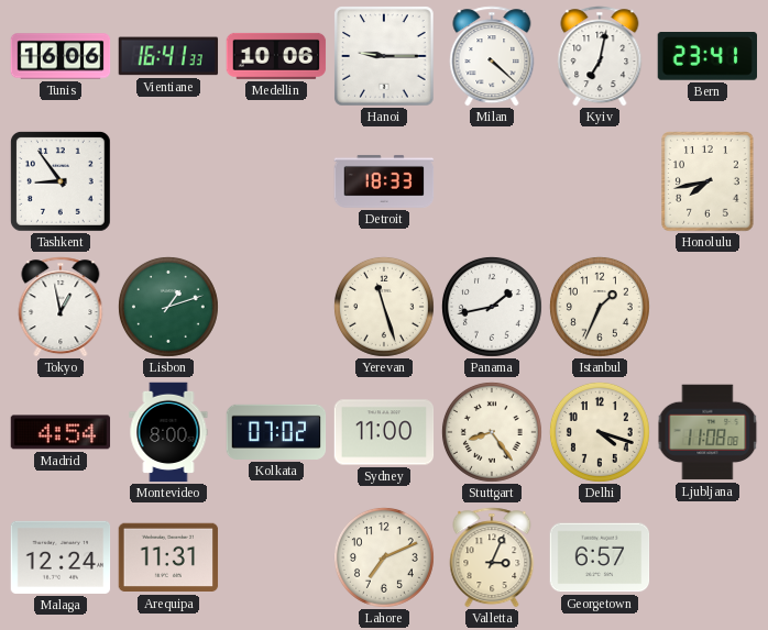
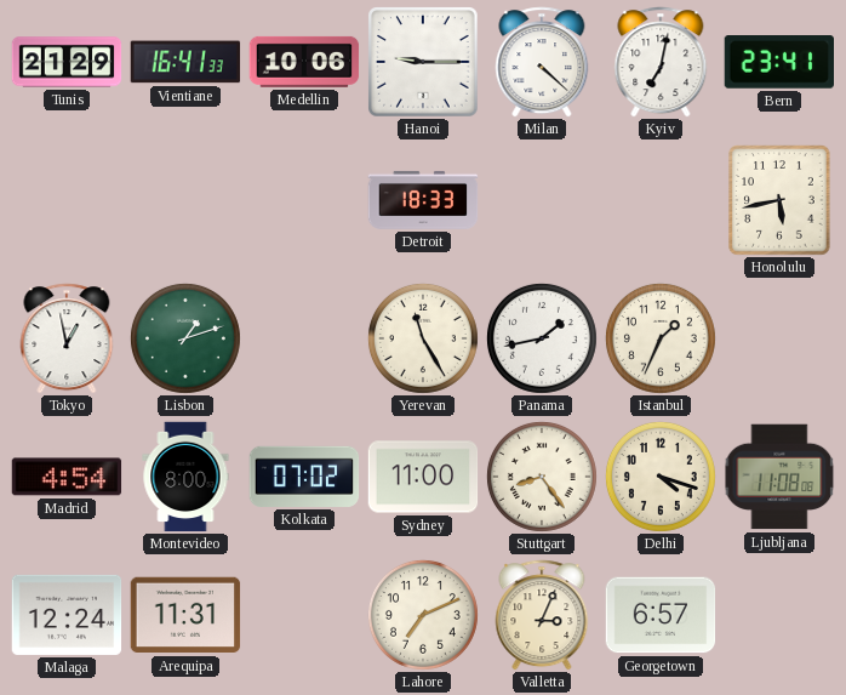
Tunis: 16:06 -> 21:29 (67, 62)
Tashkent: 8:54 -> none (61, 181)
Honolulu: 7:43 -> 5:43 (779, 200)
Yerevan: 11:27 -> 11:25 (423, 338)
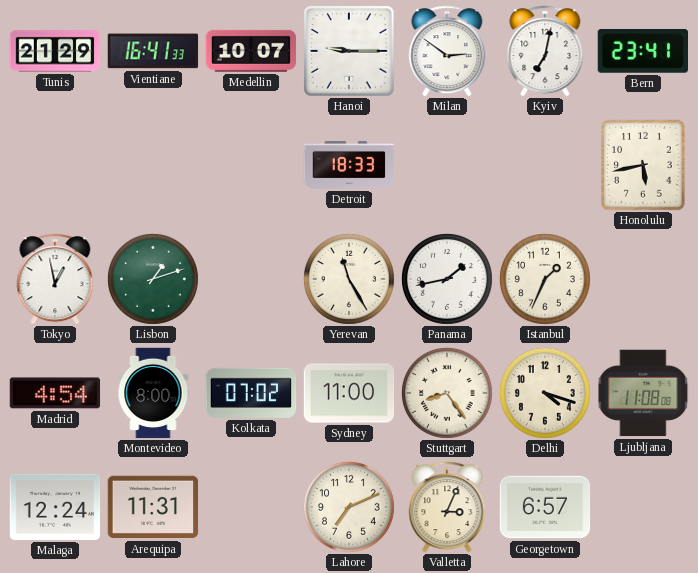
Medellin: 10:06 -> 10:07 (251, 51)
Milan: 4:22 -> 2:51 (447, 51)
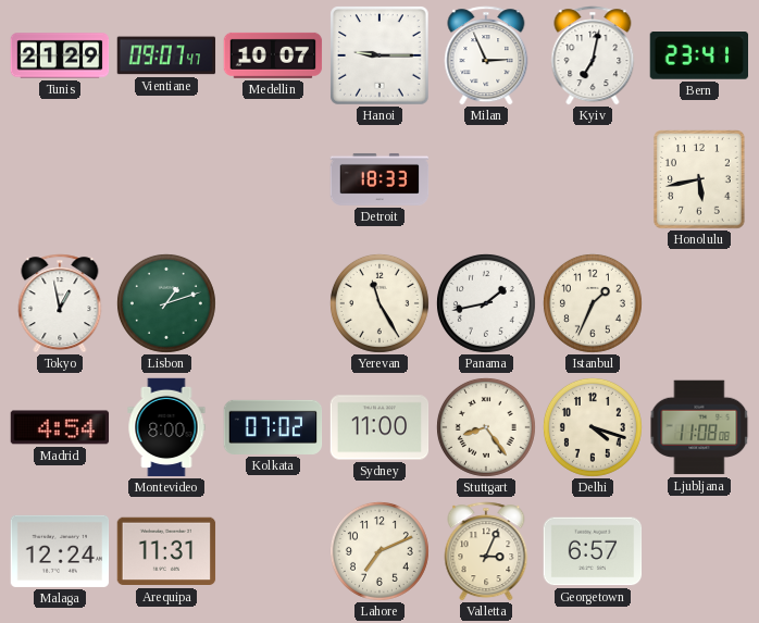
Vientiane: 16:41 -> 09:07 (166, 55)
Milan: 2:51 -> 2:56 (486, 55)
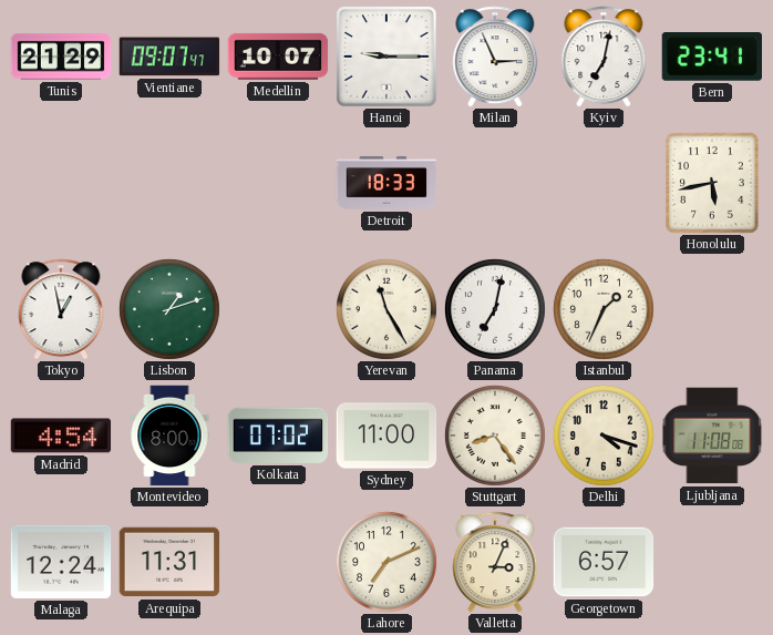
Panama: 1:43 -> 7:02 (495, 309)
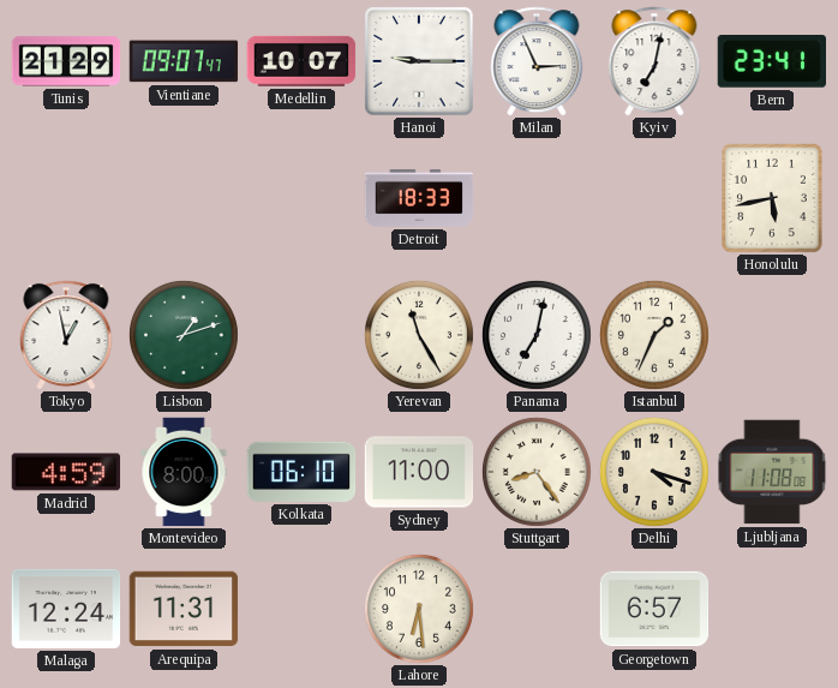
Madrid: 4:54 -> 4:59 (66, 472)
Kolkata: 07:02 -> 06:10 (301, 472)
Lahore: 7:11 -> 6:29 (419, 609)
Valletta: 3:04 -> none (495, 562)
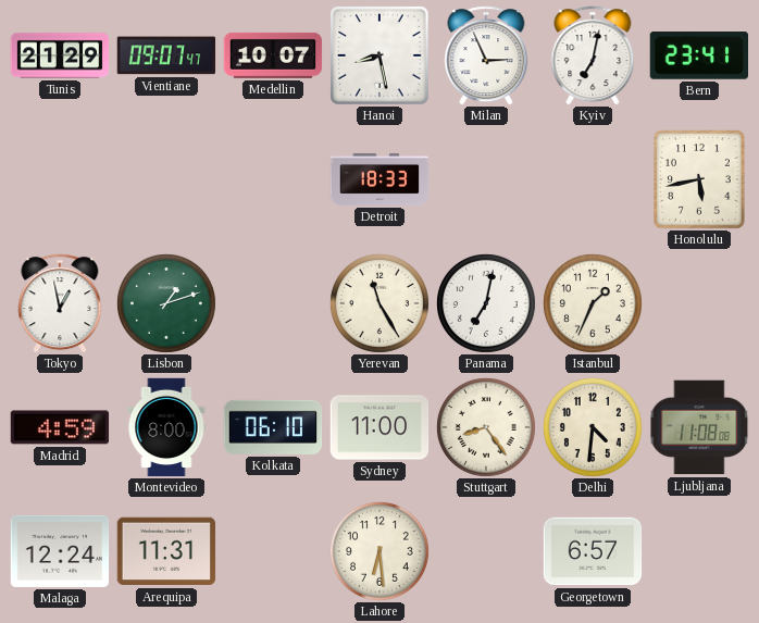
Hanoi: 9:15 -> 8:28 (379, 55)
Delhi: 4:18 -> 4:31 (593, 427)
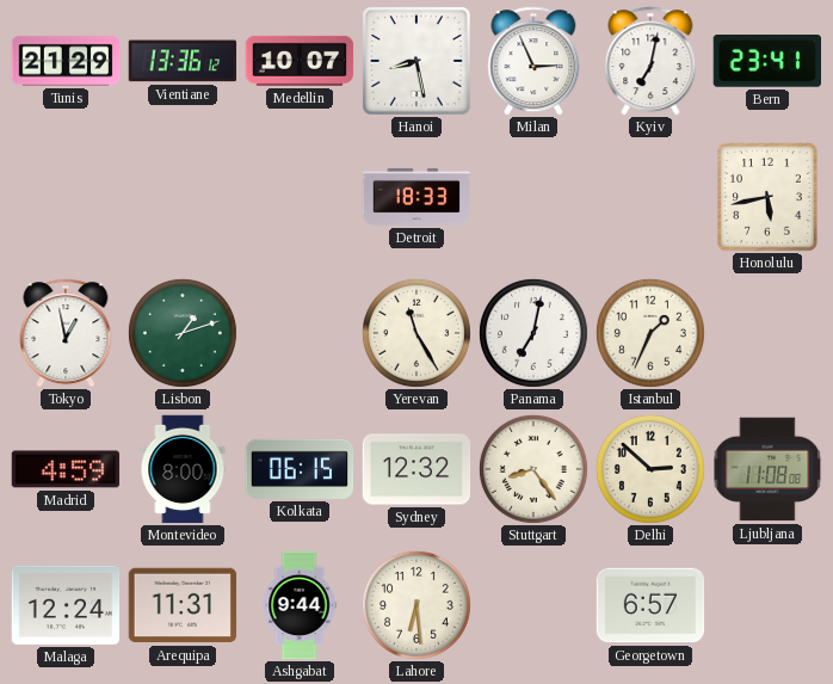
Vientiane: 09:07 -> 13:36 (183, 61)
Kolkata: 06:10 -> 06:15 (300, 469)
Sydney: 11:00 -> 12:32 (416, 469)
Delhi: 4:31 -> 2:52 (650, 469)
Ashgabat: none -> 9:44 (300, 605)
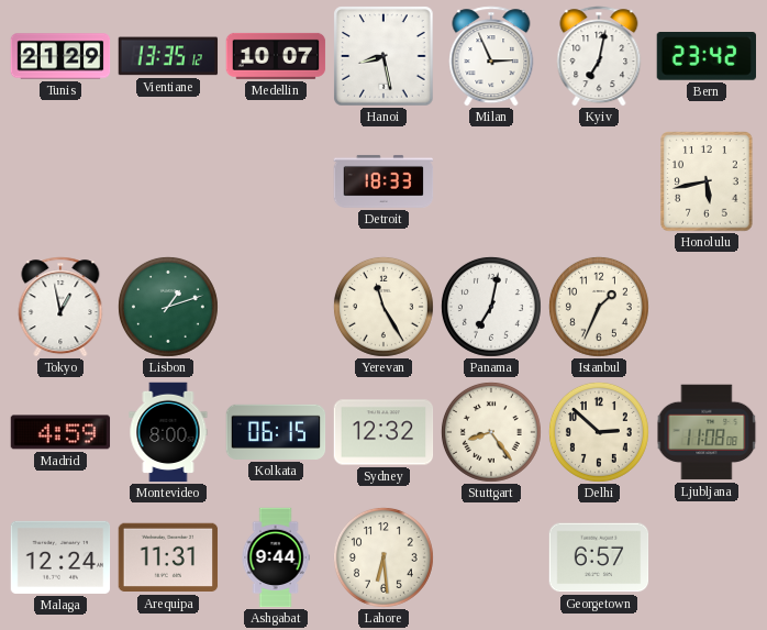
Vientiane: 13:36 -> 13:35 (168, 56)
Bern: 23:41 -> 23:42 (705, 57)
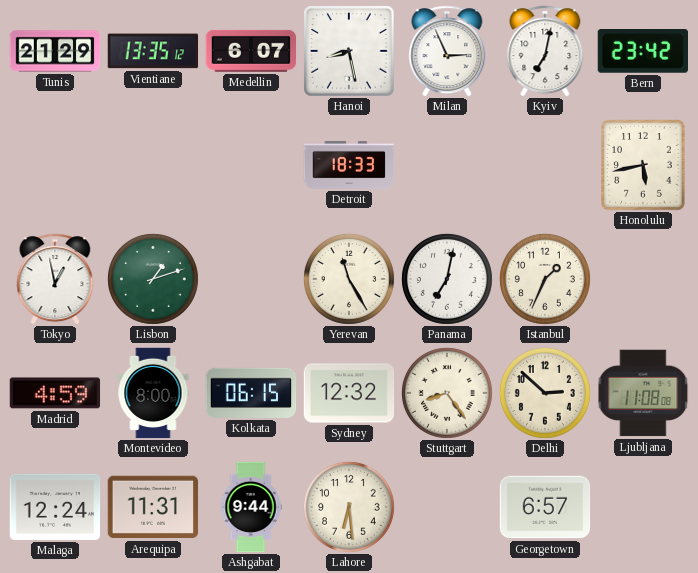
Medellin: 10:07 -> 6:07 (251, 51)
